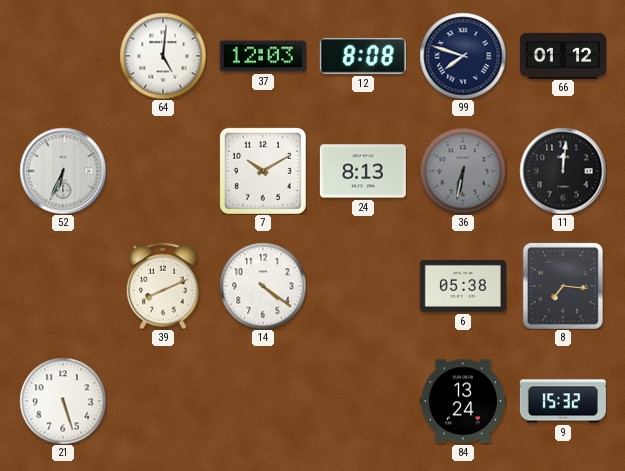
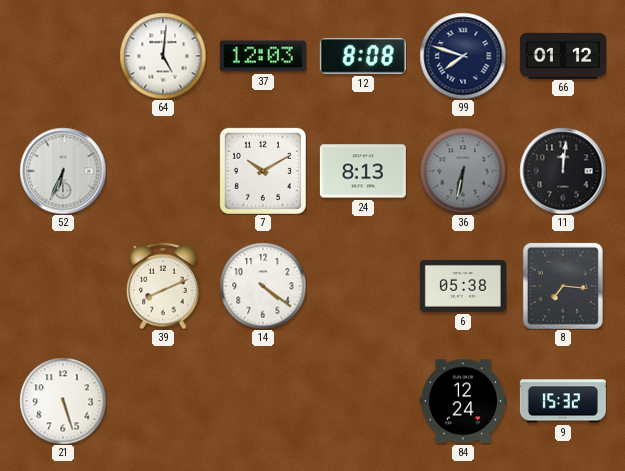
84: 13:24 -> 12:24 (463, 401)
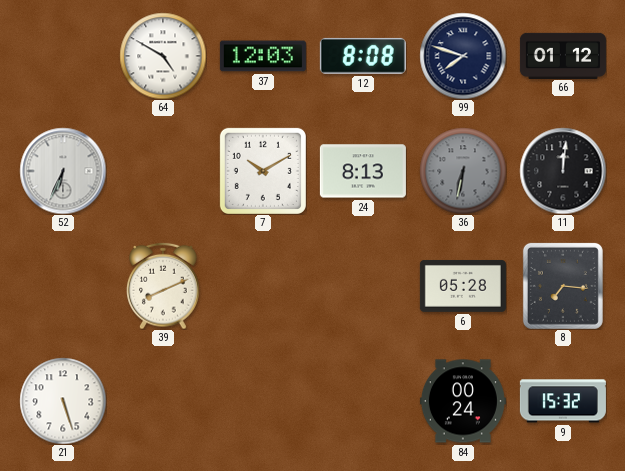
64: 5:01 -> 4:50 (163, 56)
14: 4:21 -> none (263, 286)
6: 05:38 -> 05:28 (463, 286)
84: 12:24 -> 00:24 (463, 401)
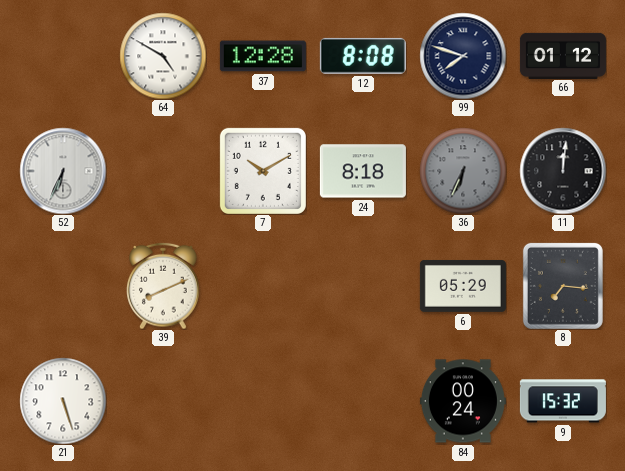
37: 12:03 -> 12:28 (263, 56)
24: 8:13 -> 8:18 (363, 171)
36: 6:32 -> 6:34 (463, 171)
6: 05:28 -> 05:29 (463, 286)
